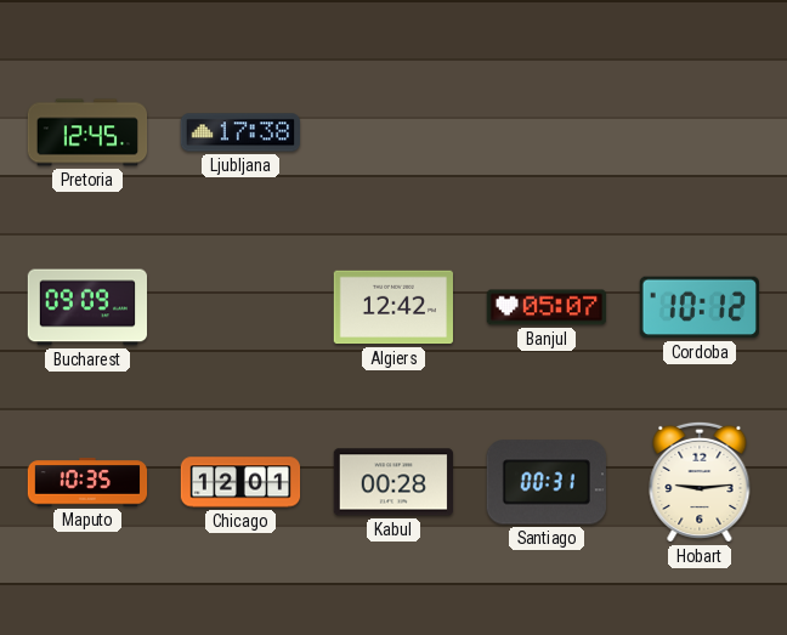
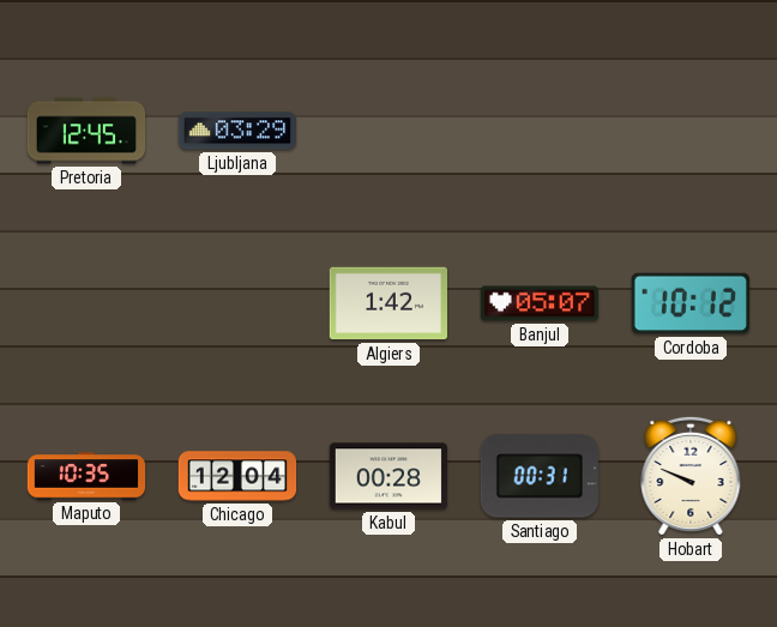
Ljubljana: 17:38 -> 03:29 (236, 131)
Bucharest: 09:09 -> none (87, 307)
Algiers: 12:42 -> 1:42 (387, 303)
Chicago: 12:01 -> 12:04 (237, 476)
Hobart: 9:14 -> 9:49 (691, 476)
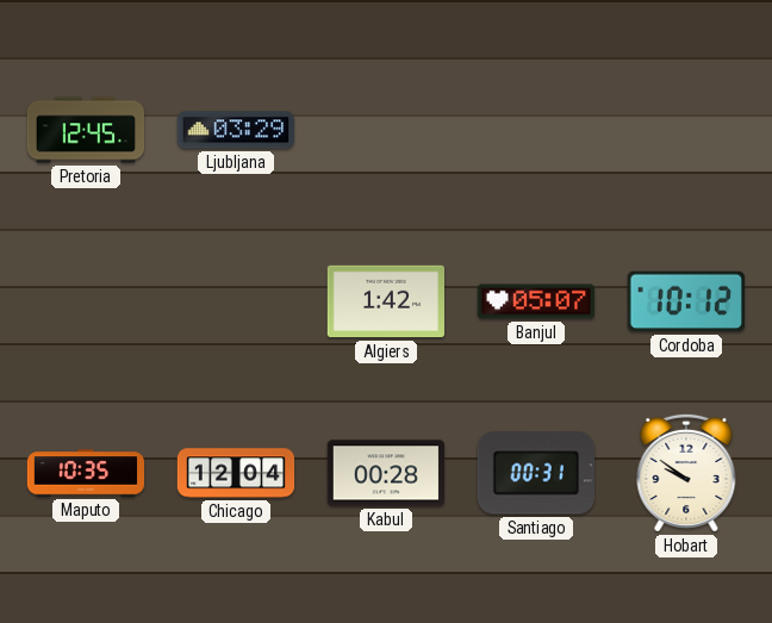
Hobart: 9:49 -> 9:51 (686, 473)
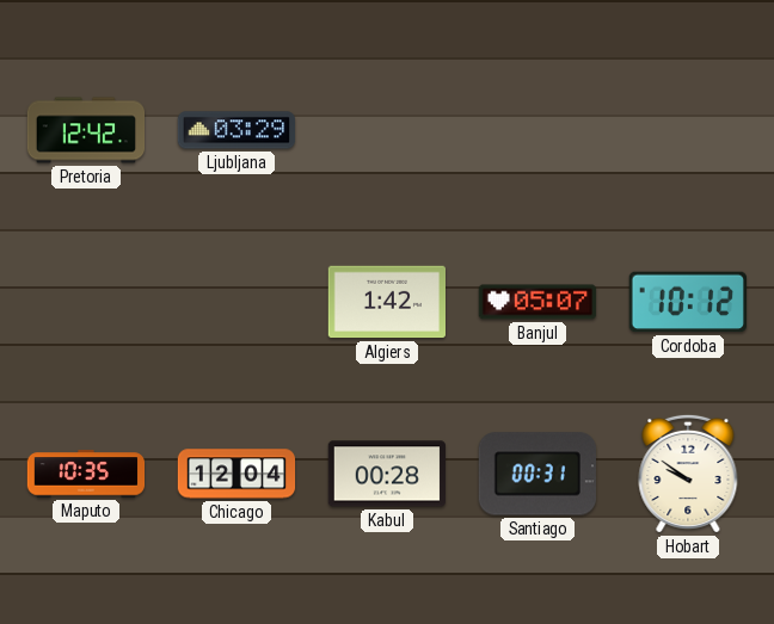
Pretoria: 12:45 -> 12:42 (86, 130)
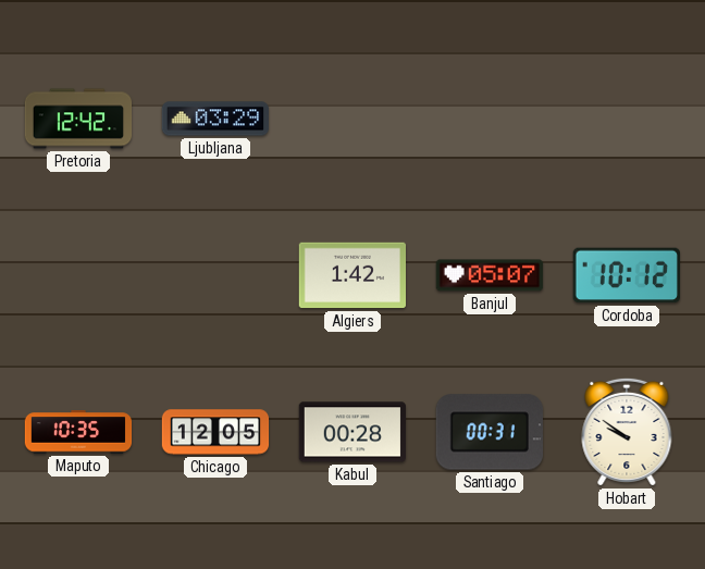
Chicago: 12:04 -> 12:05 (215, 432)
